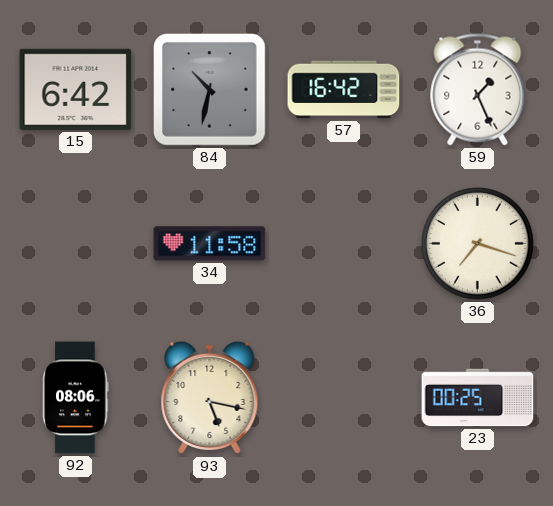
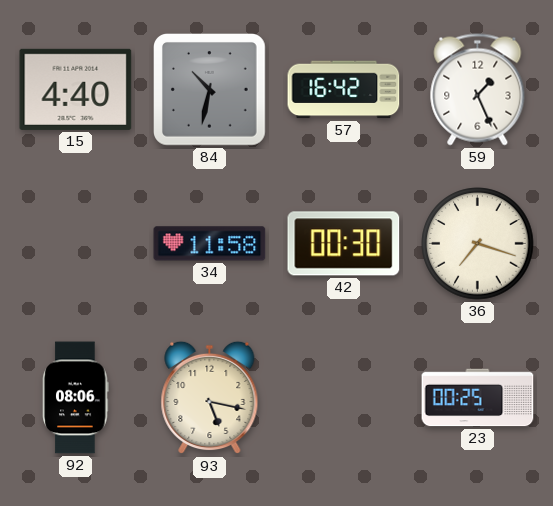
15: 6:42 -> 4:40 (76, 89)
42: none -> 00:30 (344, 244)
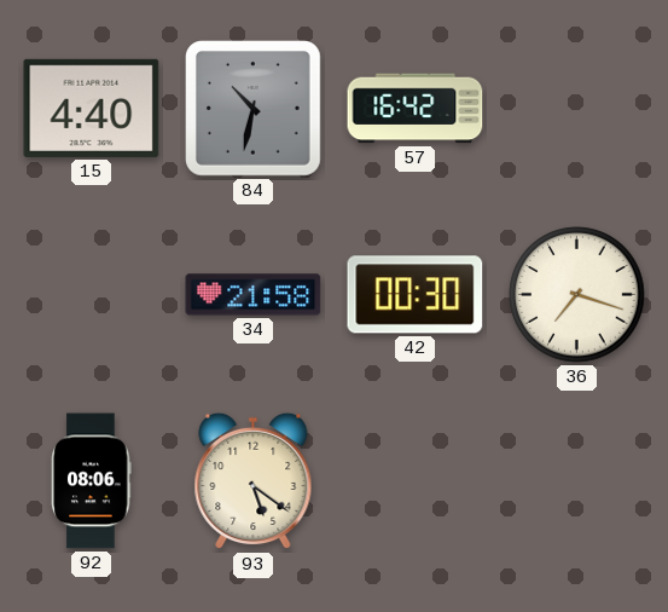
59: 1:26 -> none (478, 90)
34: 11:58 -> 21:58 (254, 295)
93: 5:17 -> 5:21 (254, 481)
23: 00:25 -> none (478, 398)
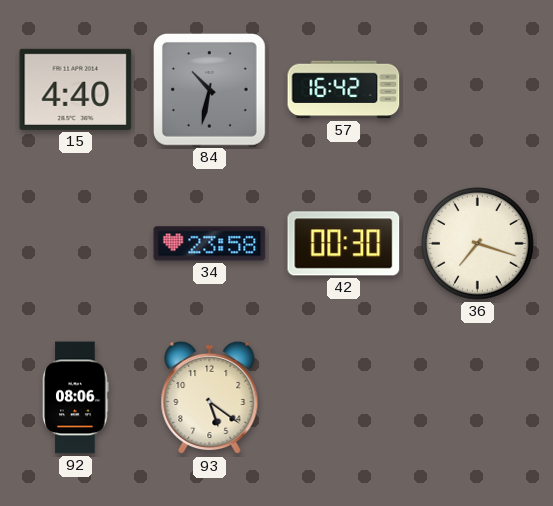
34: 21:58 -> 23:58 (210, 244)
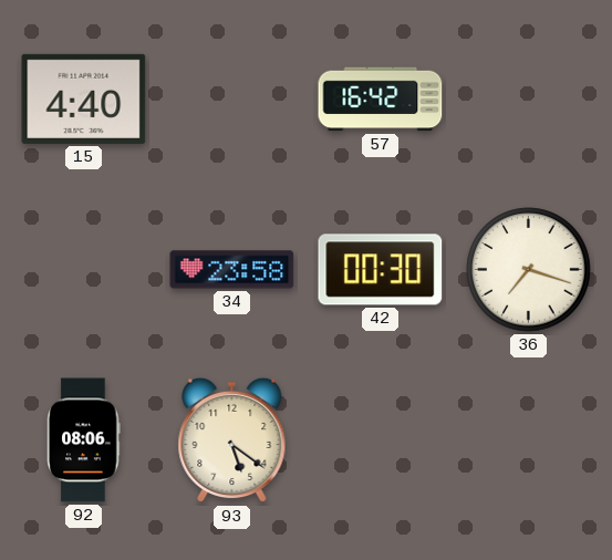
84: 10:32 -> none (210, 90)
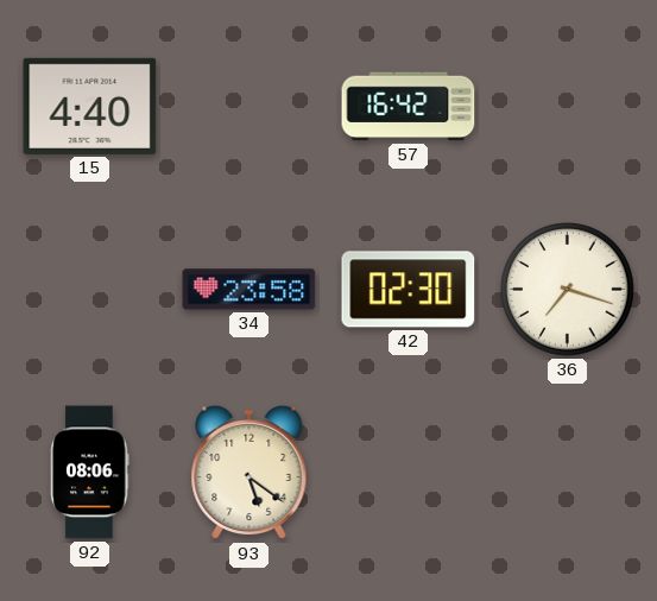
42: 00:30 -> 02:30 (409, 290)
